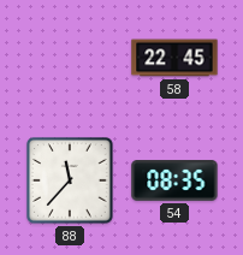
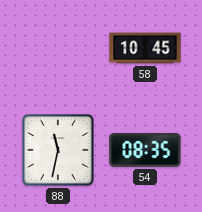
58: 22:45 -> 10:45 (145, 48)
88: 11:37 -> 11:32 (59, 151)
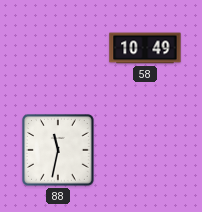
58: 10:45 -> 10:49 (145, 48)
54: 08:35 -> none (145, 151)
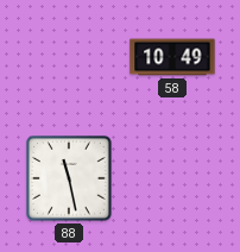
88: 11:32 -> 11:28 (70, 179)
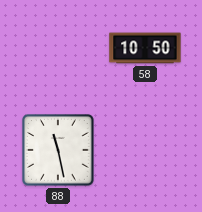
58: 10:49 -> 10:50 (145, 48)
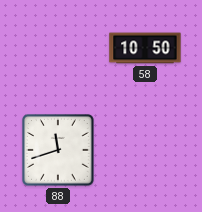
88: 11:28 -> 11:42 (59, 151)
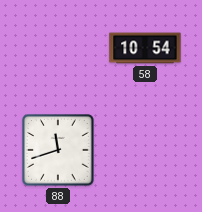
58: 10:50 -> 10:54 (145, 48)
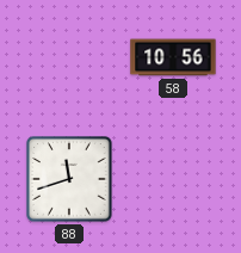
58: 10:54 -> 10:56 (173, 57)
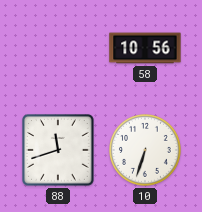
10: none -> 6:33 (146, 151)
